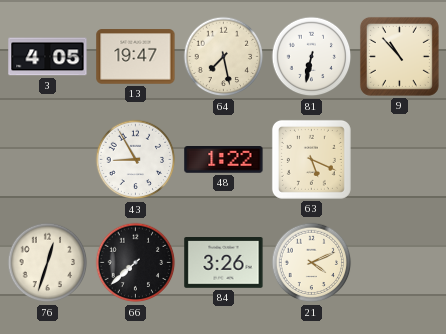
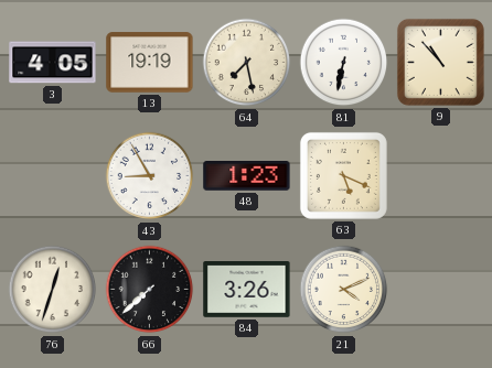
13: 19:47 -> 19:19 (150, 63)
48: 1:22 -> 1:23 (247, 176)
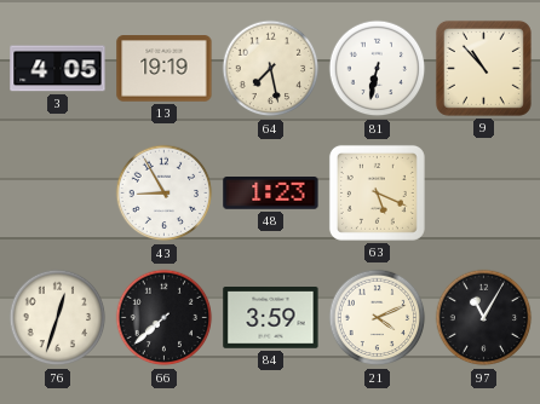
84: 3:26 -> 3:59 (271, 318)
97: none -> 11:05 (484, 318)
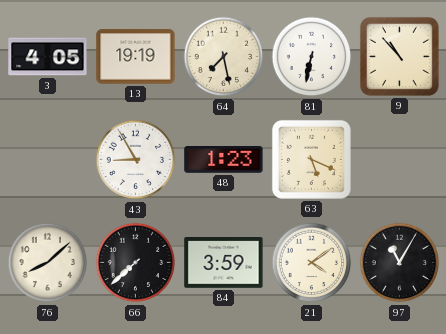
76: 12:33 -> 8:08 (48, 263)
21: 4:11 -> 4:09 (312, 263)
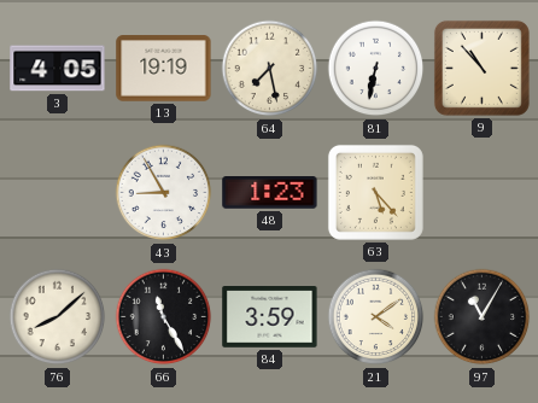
63: 5:19 -> 5:23 (375, 192)
66: 7:38 -> 11:25 (164, 317)
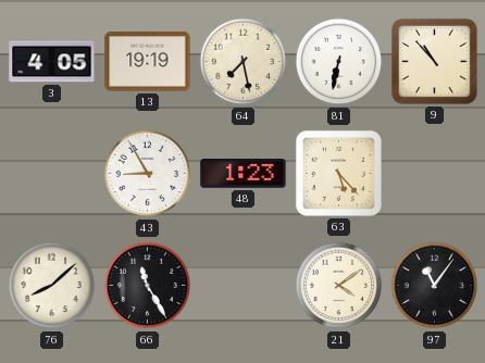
84: 3:59 -> none (270, 317)
97: 11:05 -> 11:06 (435, 286)
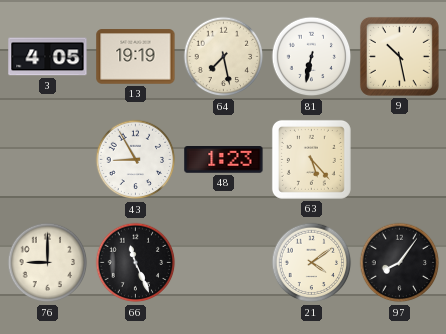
9: 10:53 -> 10:28 (399, 56)
76: 8:08 -> 9:00 (48, 263)
66: 11:25 -> 11:26 (136, 263)
97: 11:06 -> 8:06 (400, 263)
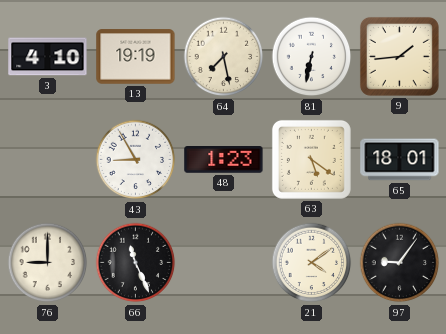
3: 4:05 -> 4:10 (48, 57)
9: 10:28 -> 1:44 (399, 56)
63: 5:23 -> 5:21 (311, 159)
65: none -> 18:01 (400, 160)
97: 8:06 -> 9:06 (400, 263)
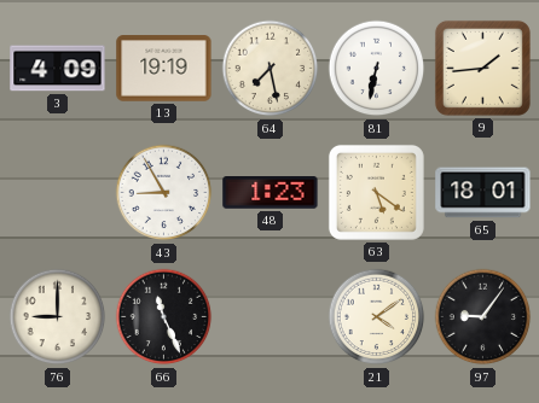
3: 4:10 -> 4:09 (58, 69)
